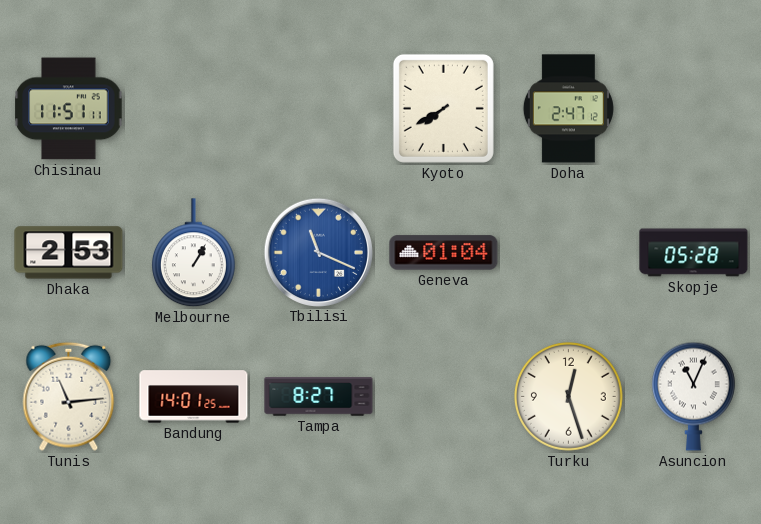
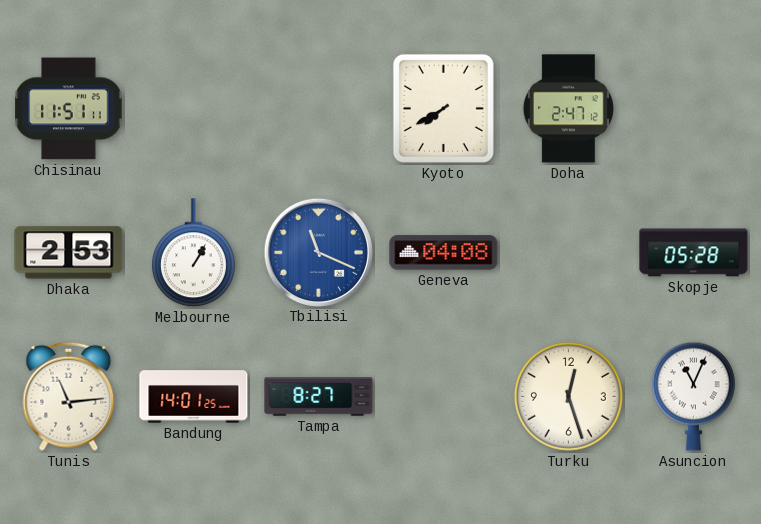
Geneva: 01:04 -> 04:08 (444, 253)
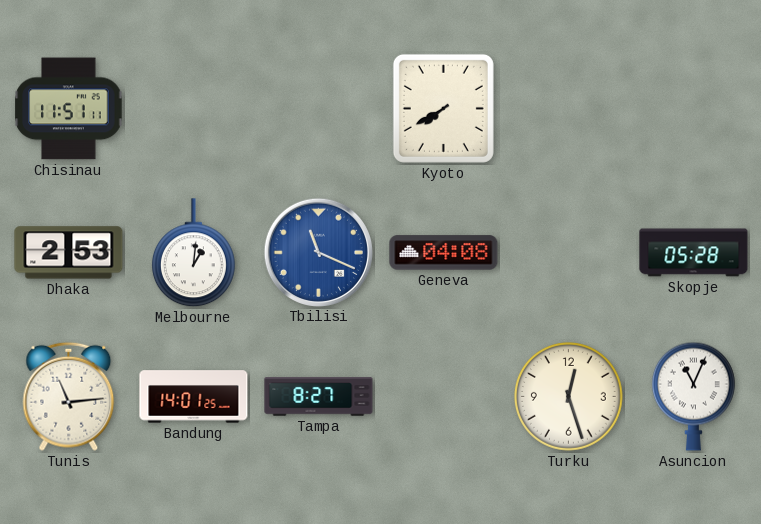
Doha: 2:47 -> none (568, 109)
Melbourne: 1:05 -> 1:01 (193, 253)
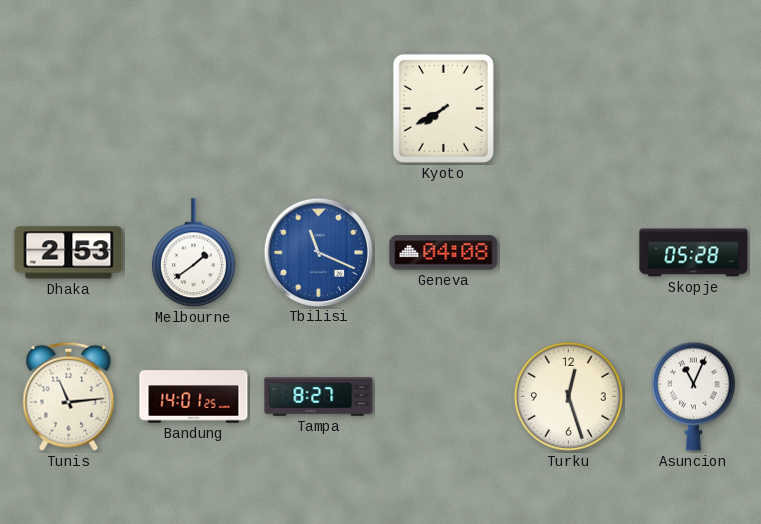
Chisinau: 11:51 -> none (69, 109)
Melbourne: 1:01 -> 1:39 (193, 253)
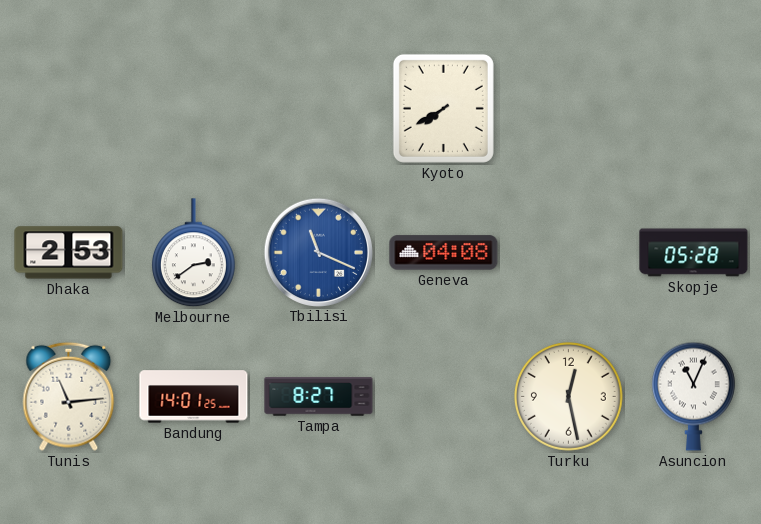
Melbourne: 1:39 -> 2:39 (193, 253)
Turku: 12:27 -> 12:28 (568, 396)
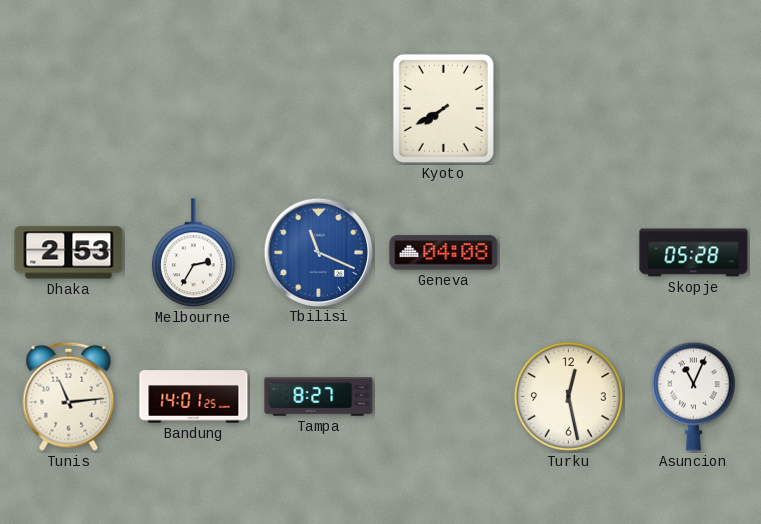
Melbourne: 2:39 -> 2:35 (193, 253)
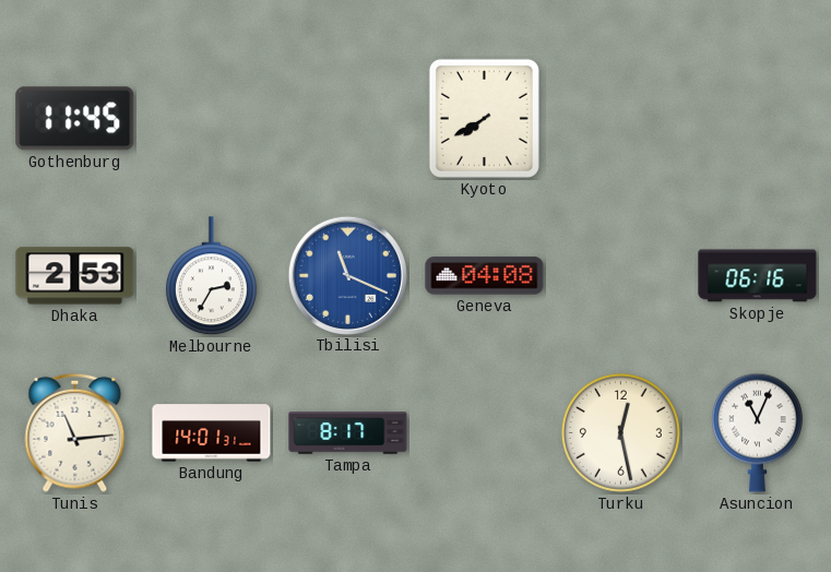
Gothenburg: none -> 11:45 (75, 119)
Skopje: 05:28 -> 06:16 (758, 276)
Bandung: 14:01:25 -> 14:01:31 (212, 433)
Tampa: 8:27 -> 8:17 (348, 433)
